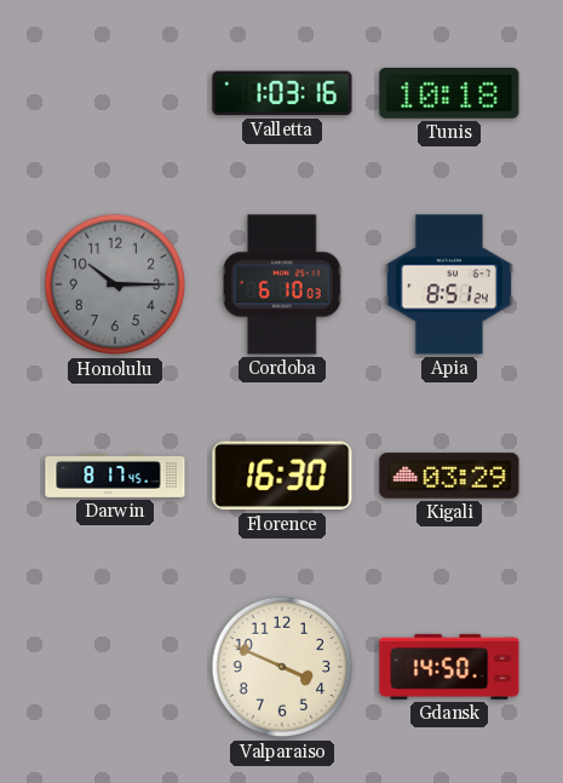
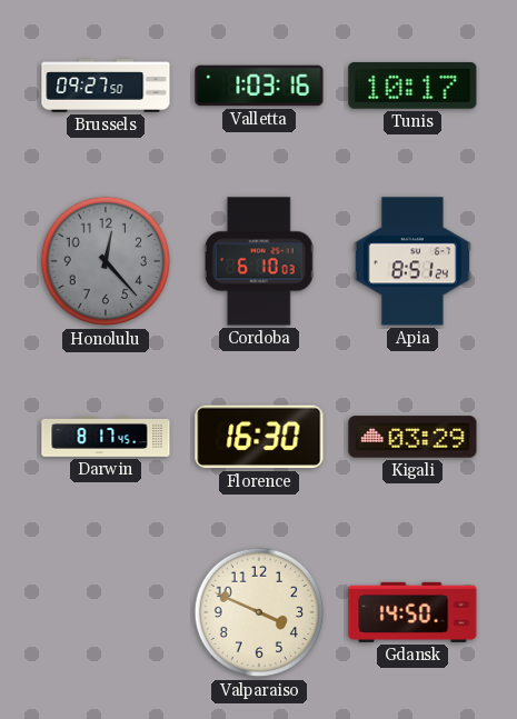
Brussels: none -> 09:27 (106, 86)
Tunis: 10:18 -> 10:17 (412, 86)
Honolulu: 10:15 -> 12:23 (106, 261)
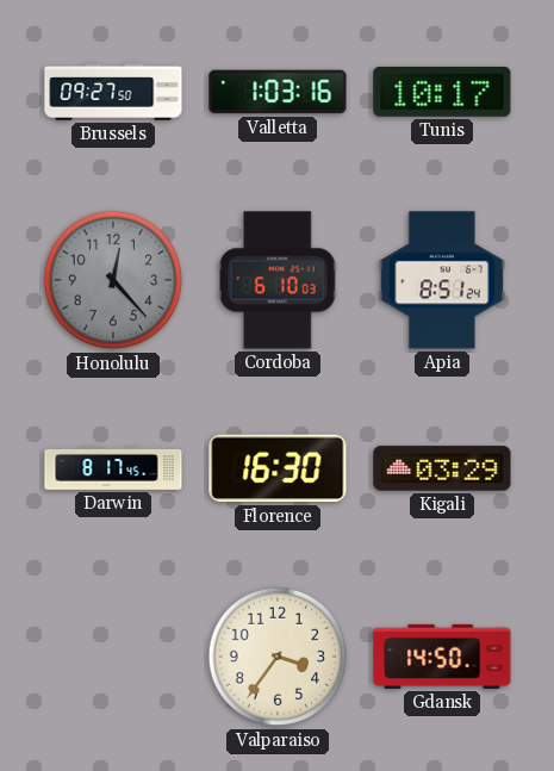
Valparaiso: 3:49 -> 3:36 (278, 657)
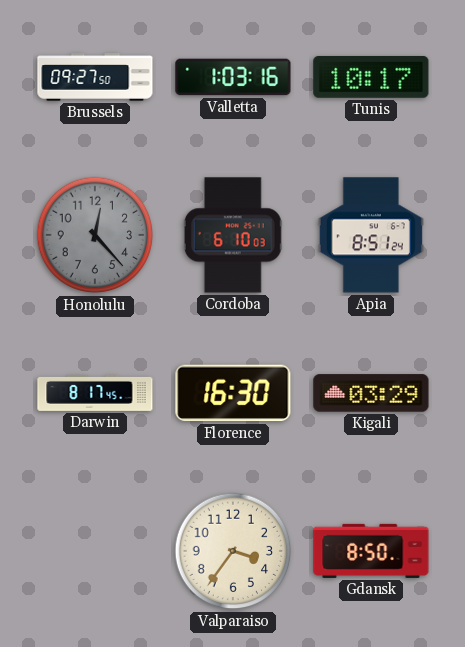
Gdansk: 14:50 -> 8:50 (371, 551)
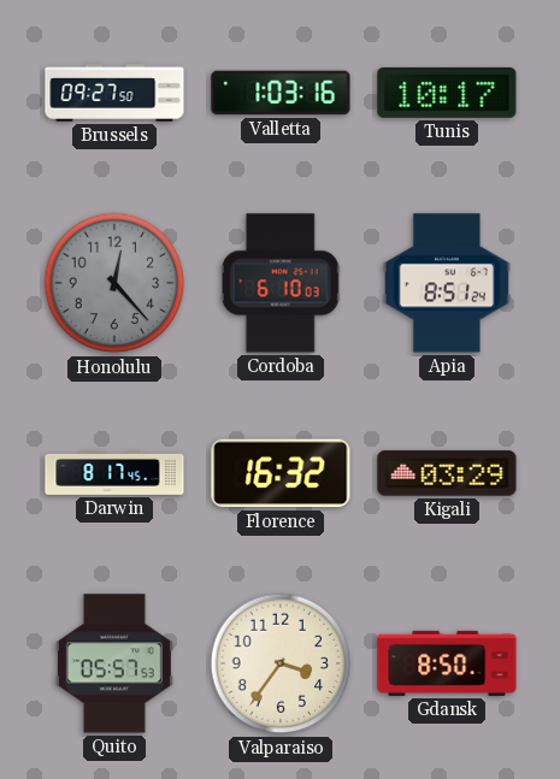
Florence: 16:30 -> 16:32 (281, 473)
Quito: none -> 05:57 (114, 663)
